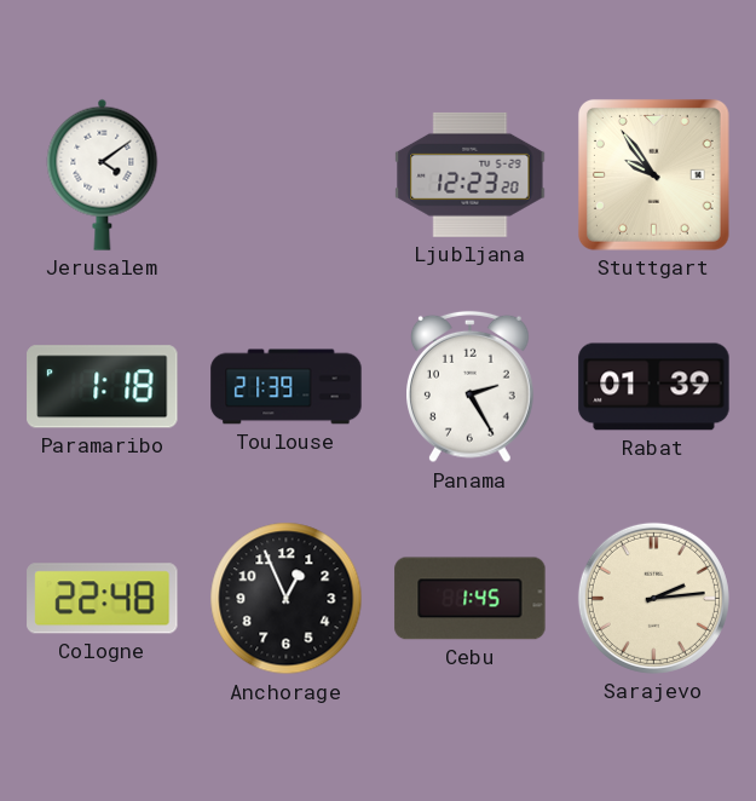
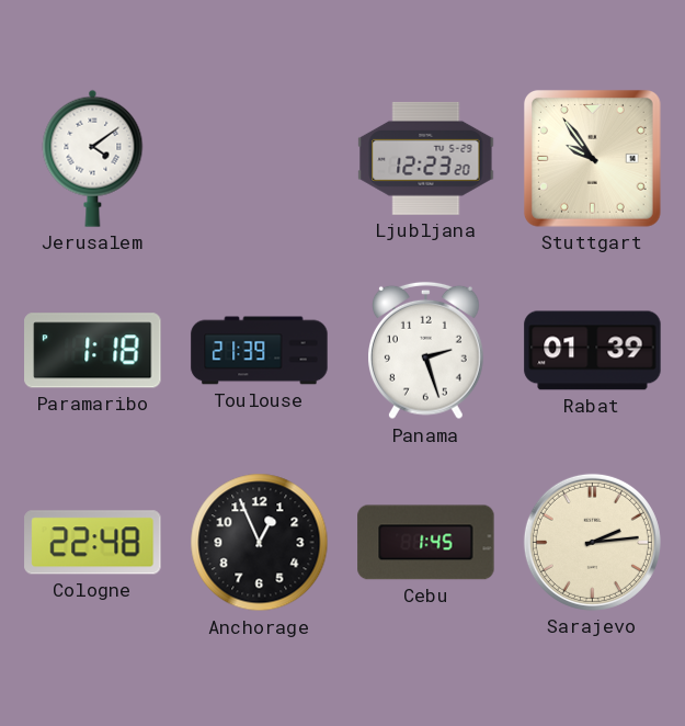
Panama: 2:25 -> 2:27 (426, 351)
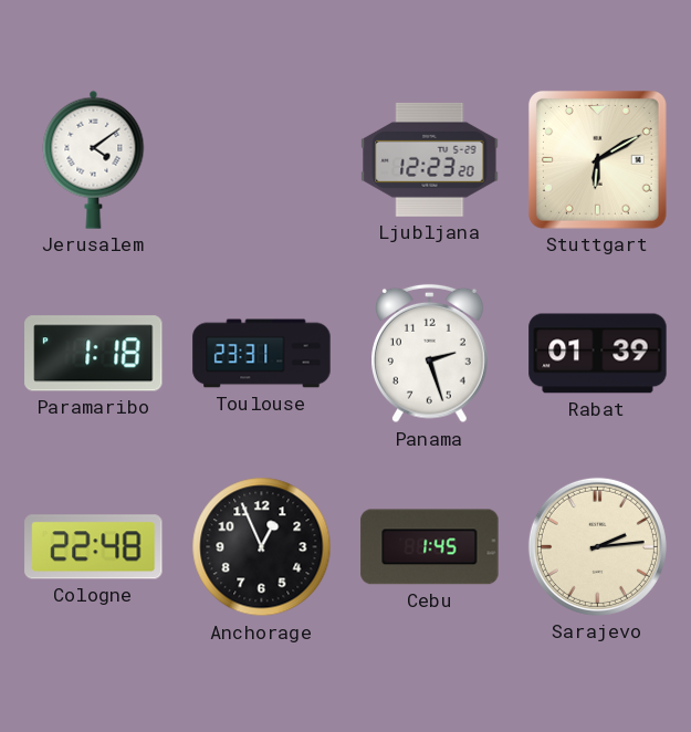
Stuttgart: 9:54 -> 6:10 (597, 159)
Toulouse: 21:39 -> 23:31 (262, 354)
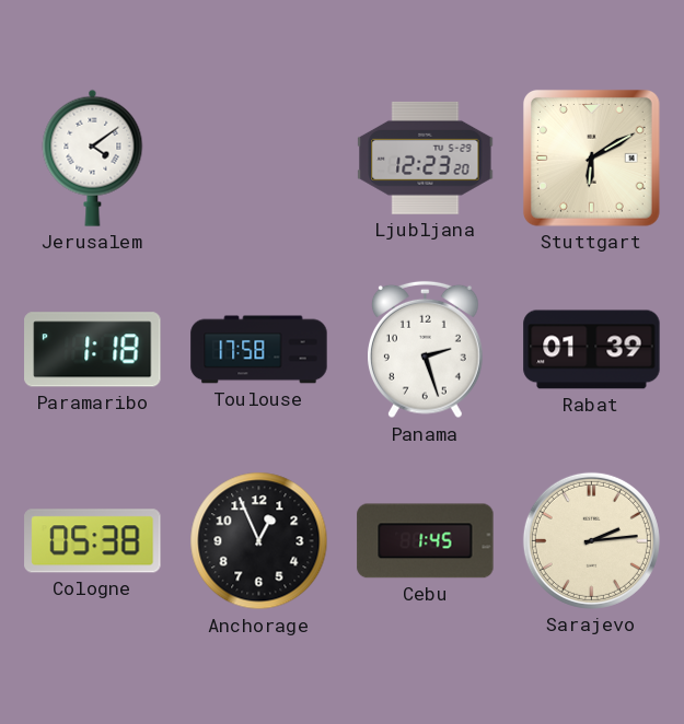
Toulouse: 23:31 -> 17:58 (259, 350)
Cologne: 22:48 -> 05:38 (93, 541)
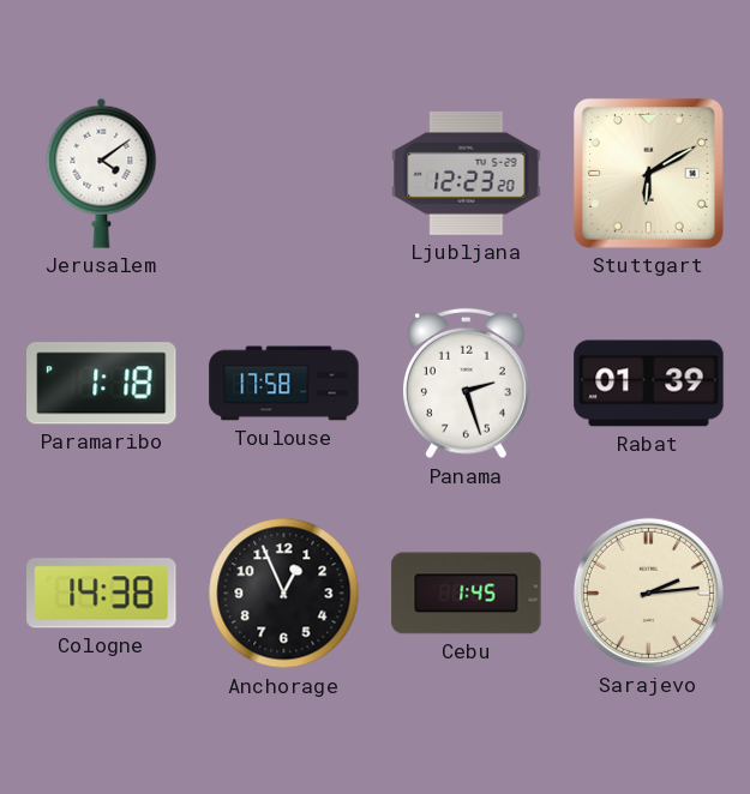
Cologne: 05:38 -> 14:38 (102, 594)
